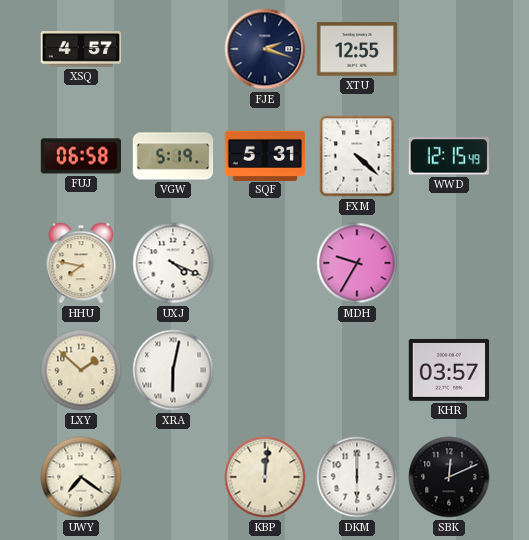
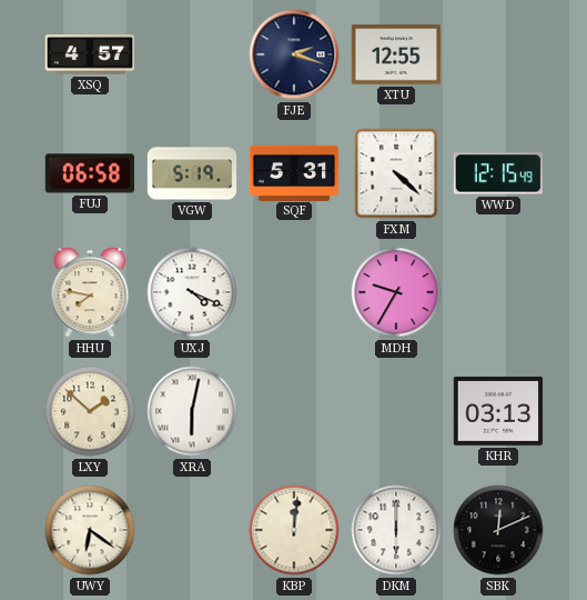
KHR: 03:57 -> 03:13 (498, 411)
UWY: 7:21 -> 6:21 (90, 530)
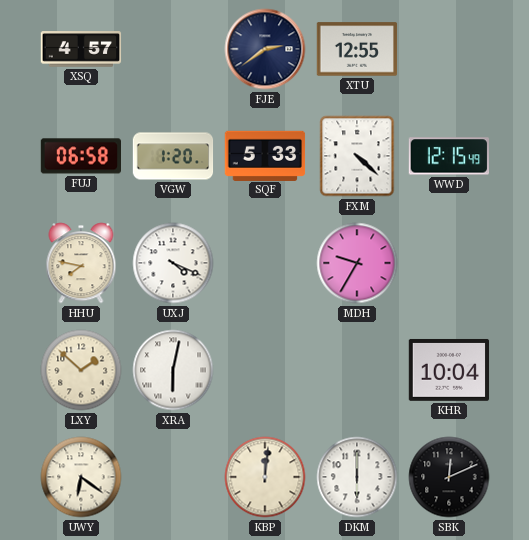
FJE: 2:18 -> 2:39 (265, 49)
VGW: 5:19 -> 1:20 (173, 156)
SQF: 5:31 -> 5:33 (265, 155)
KHR: 03:13 -> 10:04 (449, 370)
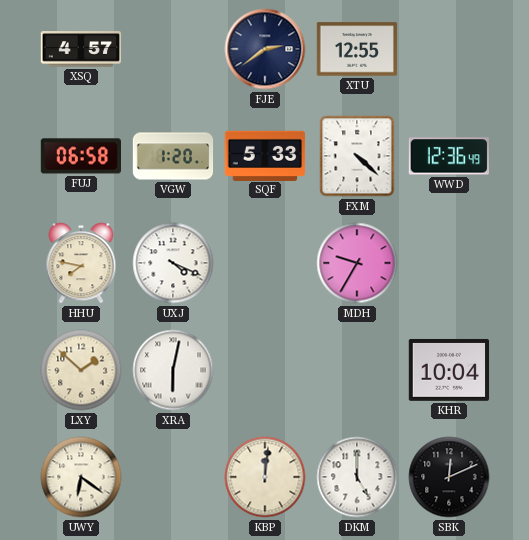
WWD: 12:15 -> 12:36 (448, 156)
DKM: 6:00 -> 5:00 (357, 477)
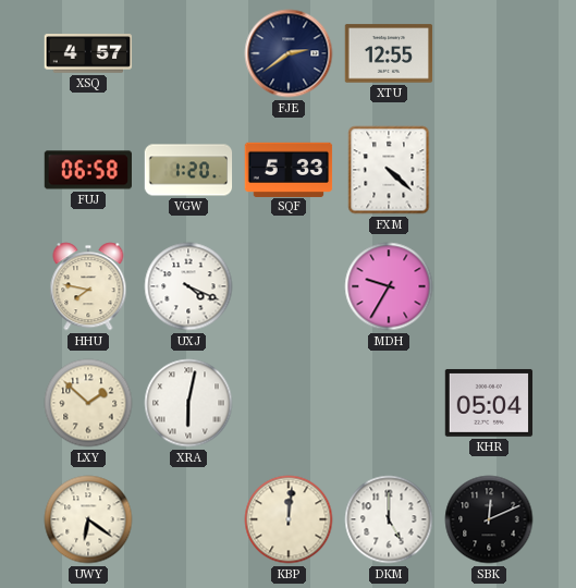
WWD: 12:36 -> none (448, 156)
KHR: 10:04 -> 05:04 (489, 403)
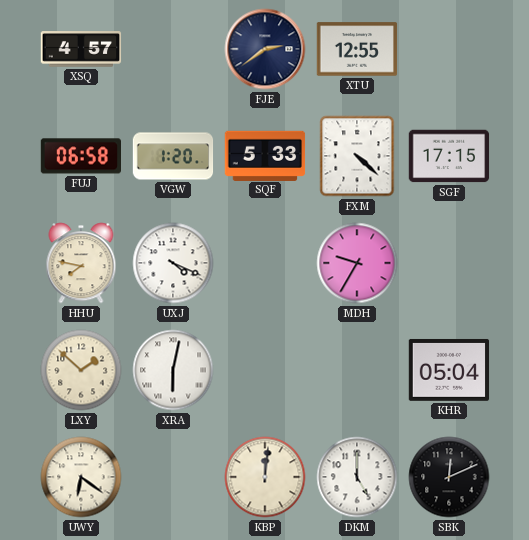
SGF: none -> 17:15 (449, 156)
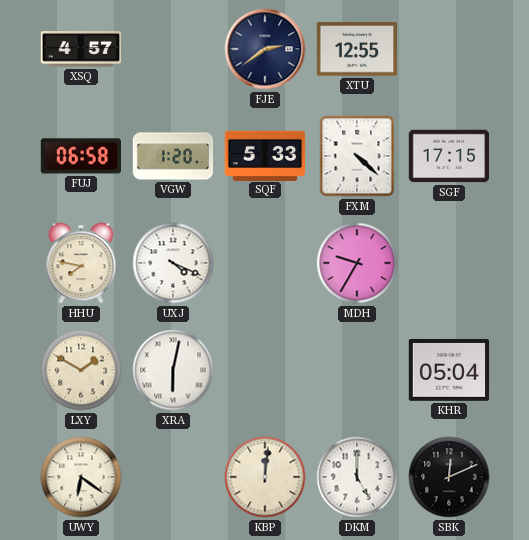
LXY: 1:52 -> 1:50 (81, 370)
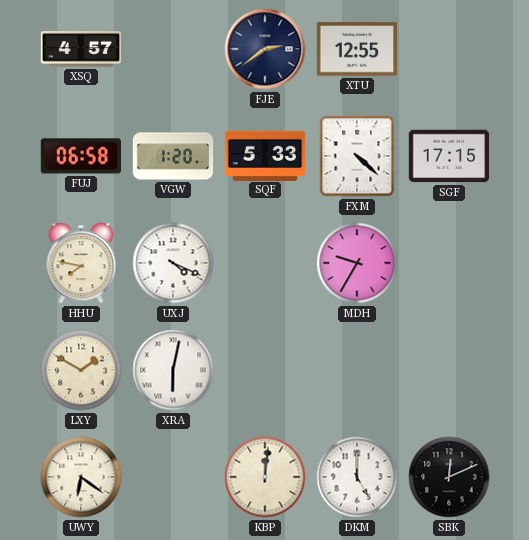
KHR: 05:04 -> none (449, 370)
